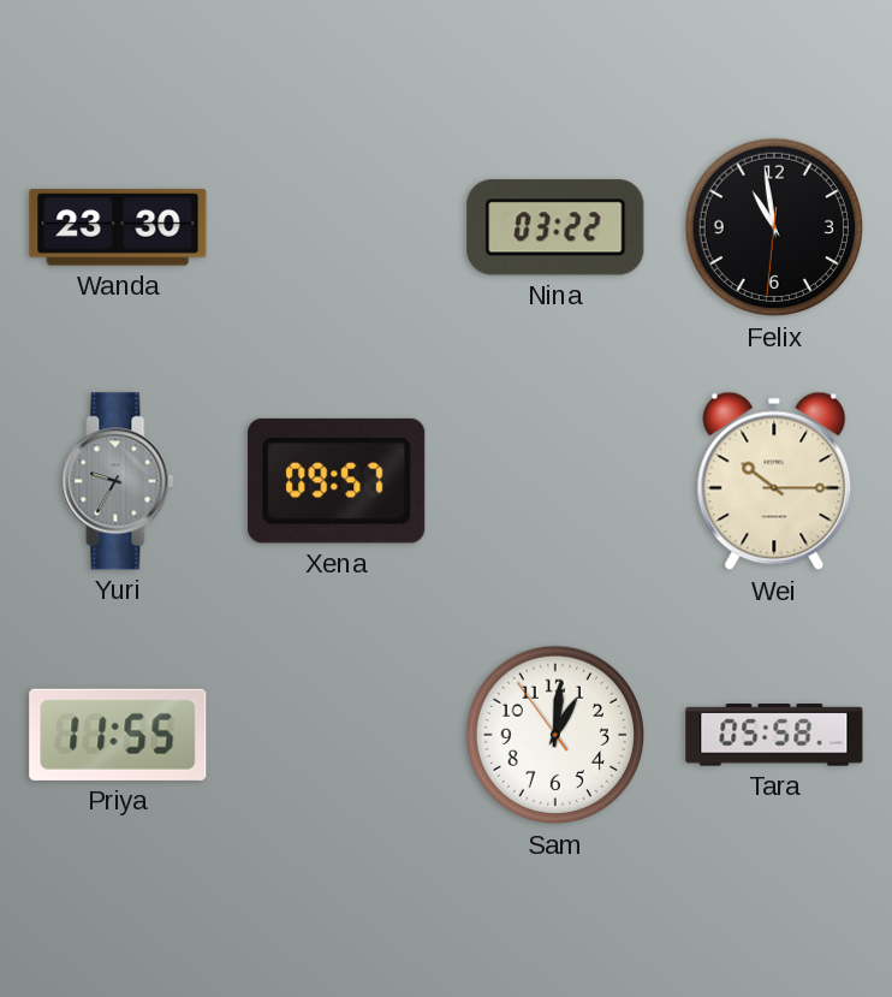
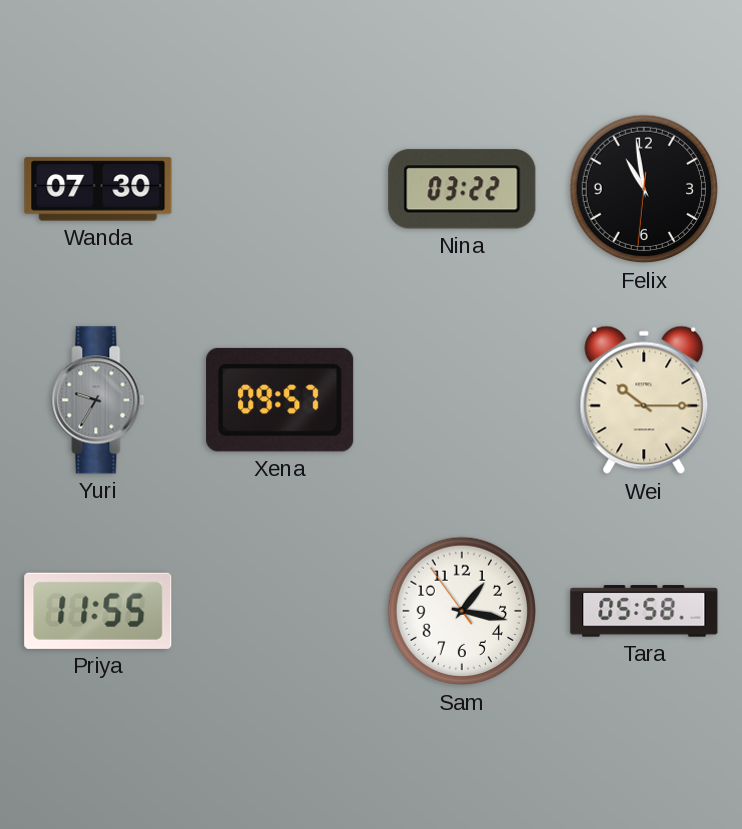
Wanda: 23:30 -> 07:30 (98, 189)
Sam: 1:00 -> 1:16 (462, 611)
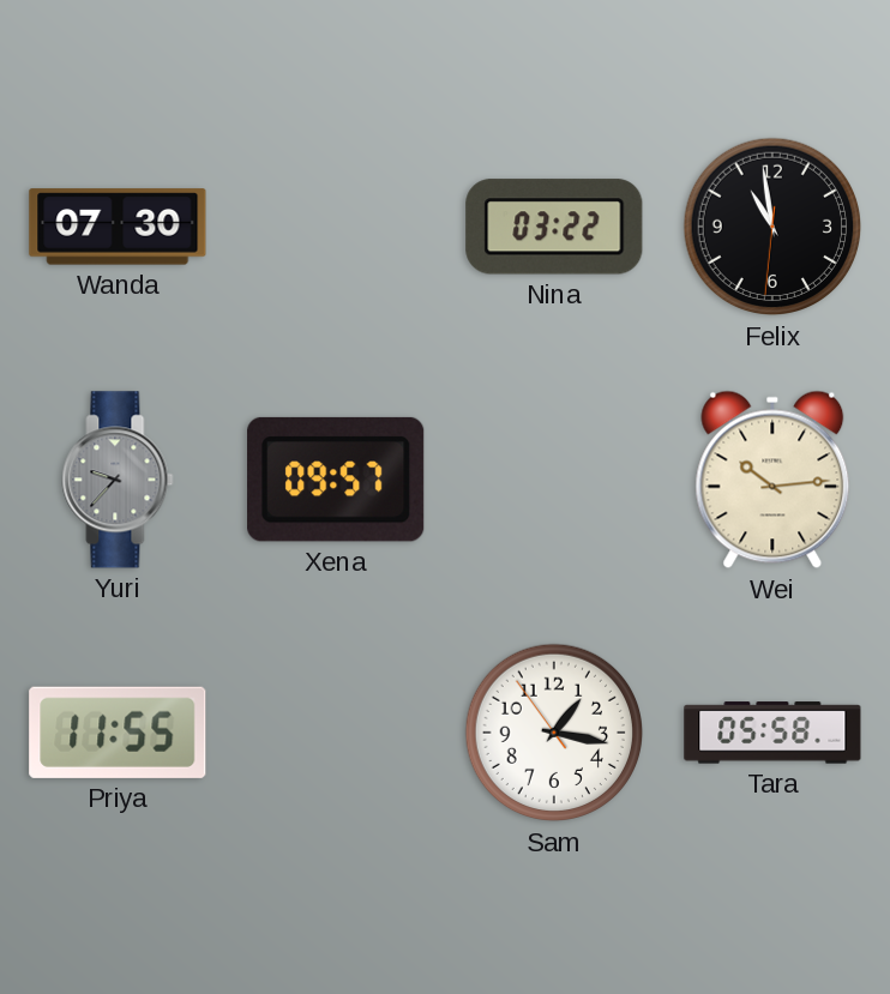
Yuri: 9:35 -> 9:37 (118, 480)
Wei: 10:15 -> 10:14 (772, 480)
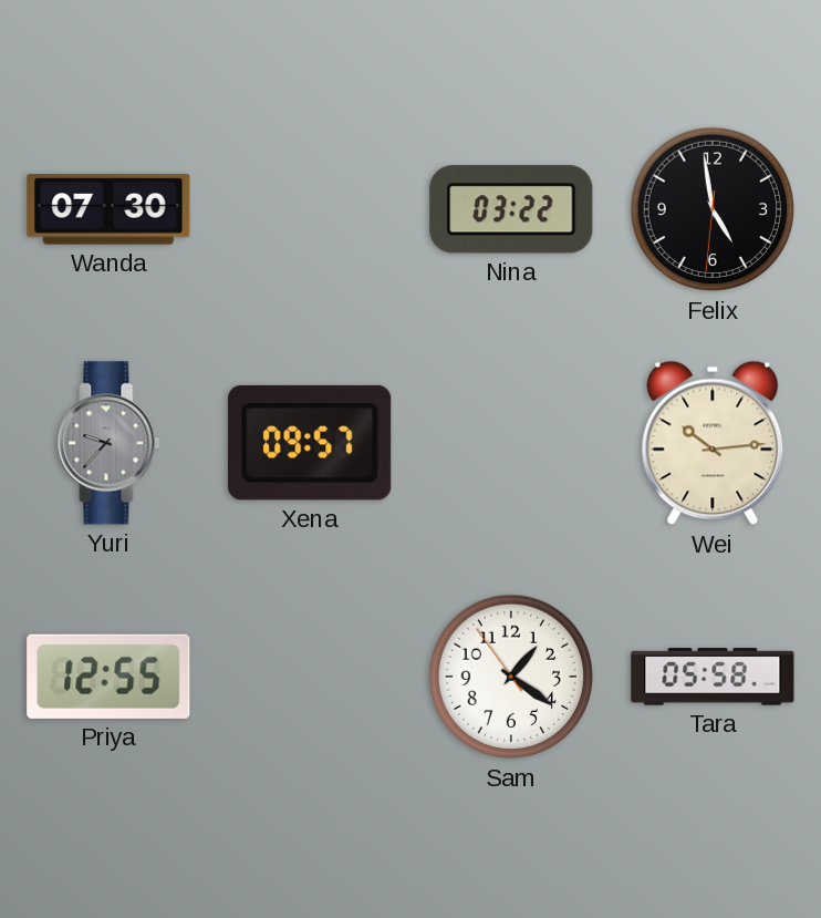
Felix: 10:58 -> 4:58 (713, 209)
Priya: 11:55 -> 12:55 (108, 677)
Sam: 1:16 -> 1:20 (511, 677)
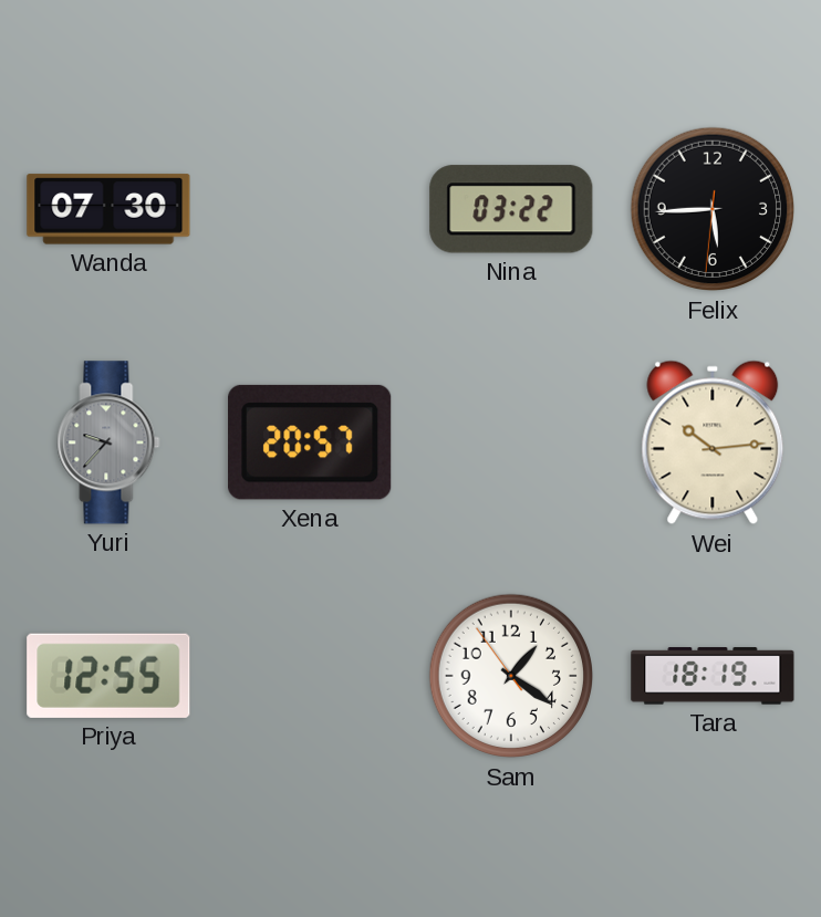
Felix: 4:58 -> 5:44 (713, 209)
Xena: 09:57 -> 20:57 (310, 442)
Tara: 05:58 -> 18:19 (713, 676)
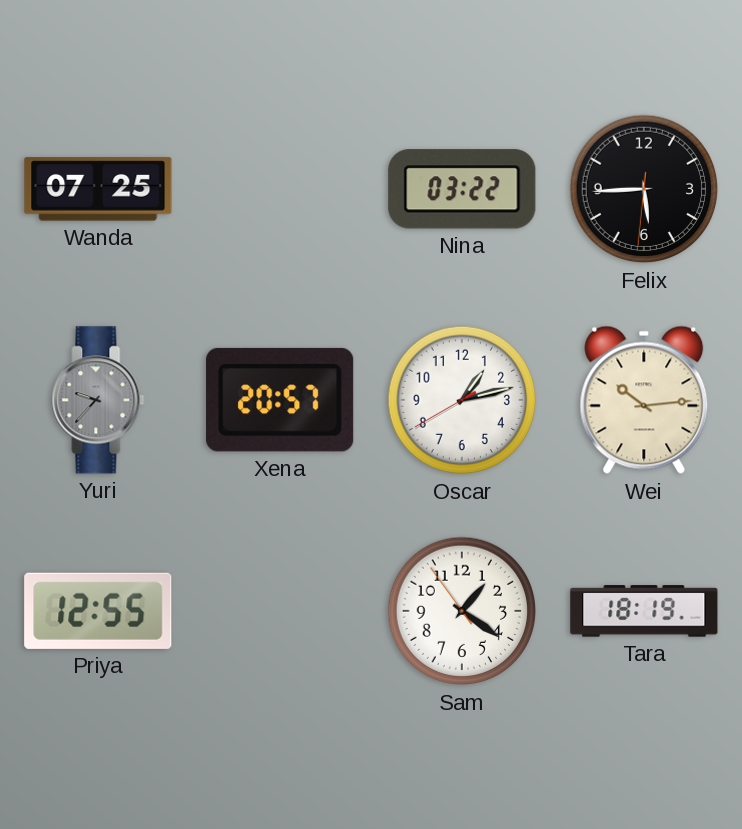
Wanda: 07:30 -> 07:25 (98, 189)
Oscar: none -> 1:12 (462, 400)
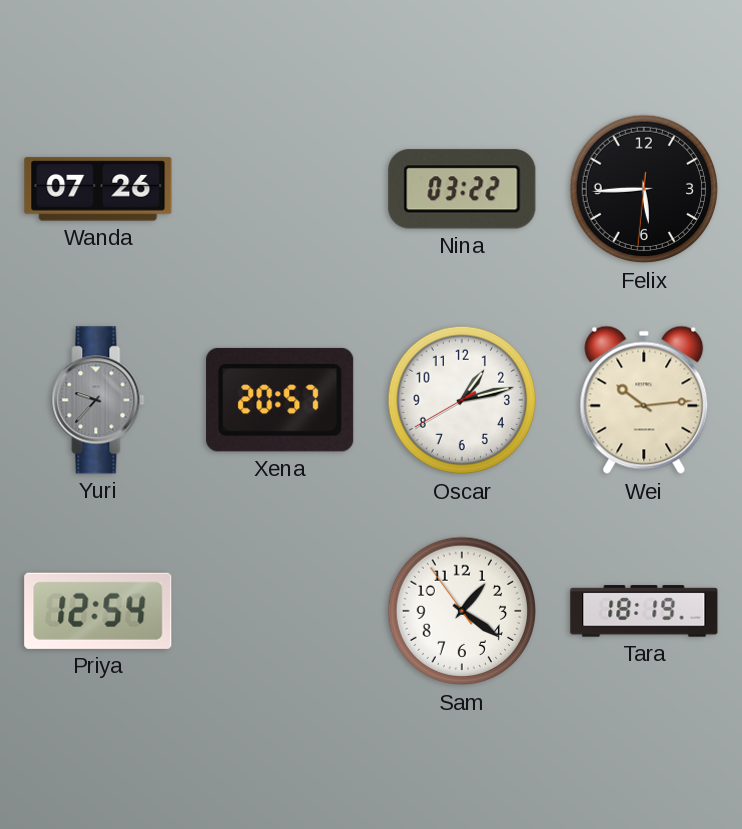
Wanda: 07:25 -> 07:26 (98, 189)
Priya: 12:55 -> 12:54 (98, 611)
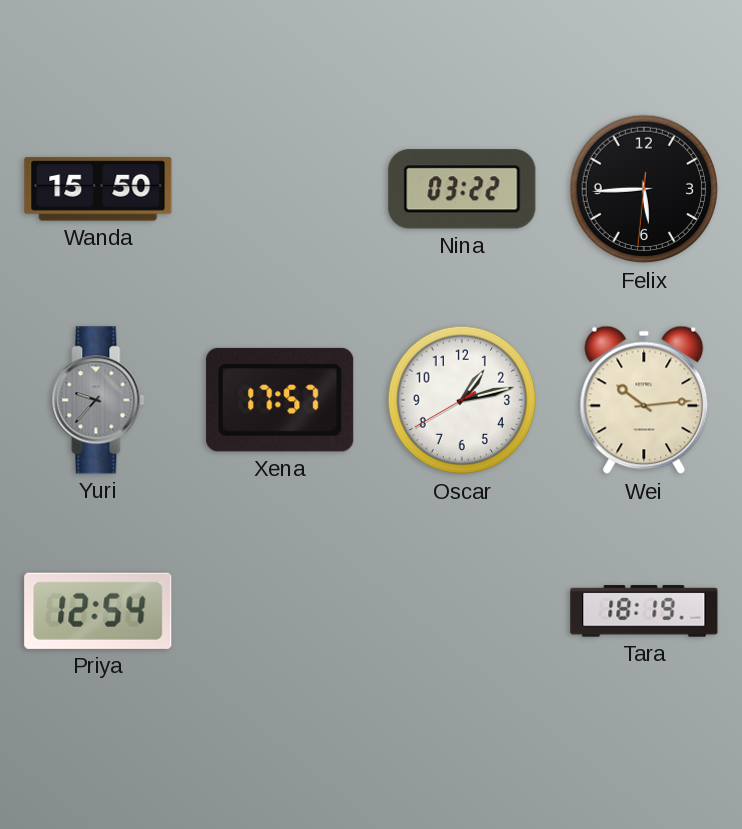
Wanda: 07:26 -> 15:50 (98, 189)
Xena: 20:57 -> 17:57 (280, 400)
Sam: 1:20 -> none (462, 611)
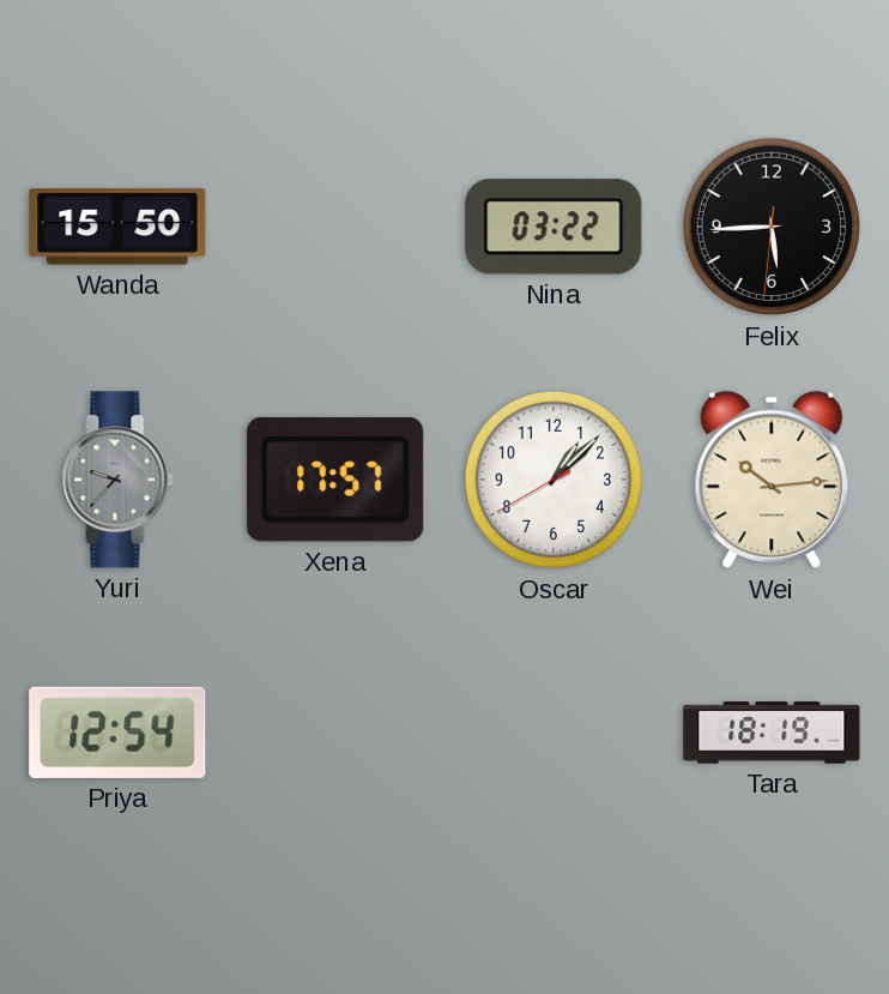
Oscar: 1:12 -> 1:07 (554, 480)
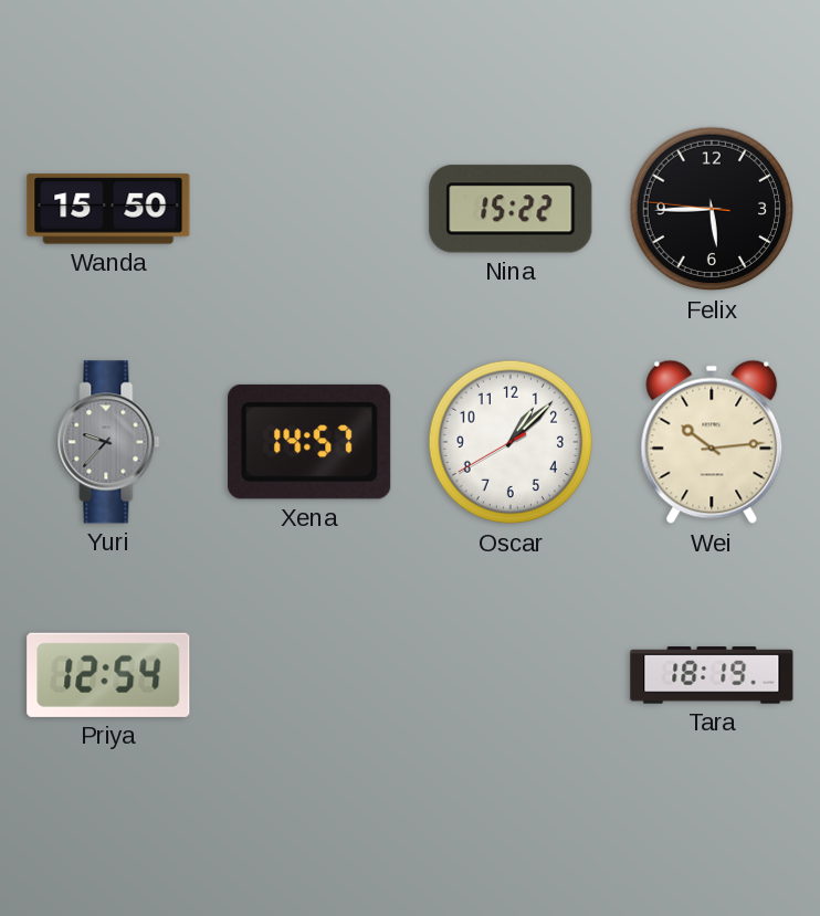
Nina: 03:22 -> 15:22 (511, 209)
Felix: 5:44:31 -> 5:44:46 (712, 209)
Xena: 17:57 -> 14:57 (309, 442)
